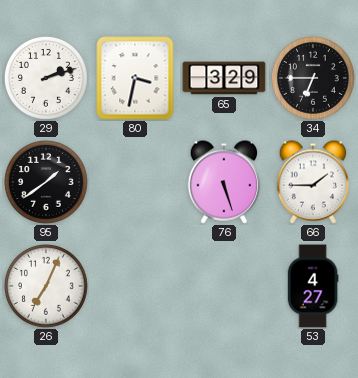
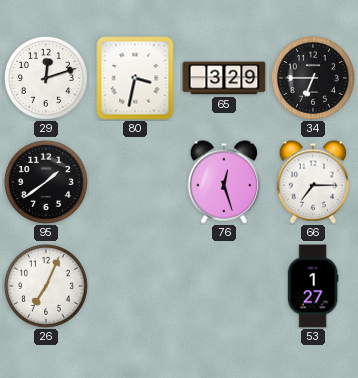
29: 2:12 -> 12:12 (46, 78)
76: 5:27 -> 12:27 (223, 182)
66: 1:45 -> 7:15 (312, 182)
53: 4:27 -> 1:27 (313, 286)
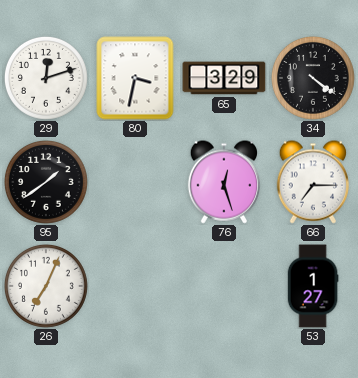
34: 6:45 -> 4:21 (313, 78)
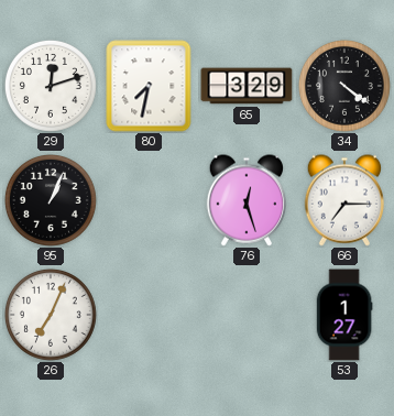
80: 3:32 -> 7:32 (149, 86)
95: 1:39 -> 1:04 (51, 200)
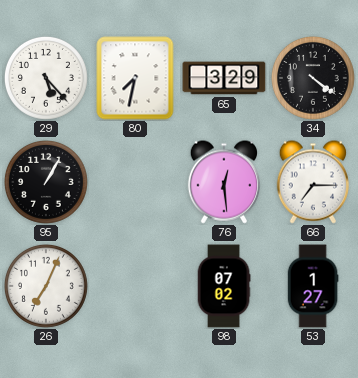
29: 12:12 -> 5:23 (46, 78)
95: 1:04 -> 1:05 (46, 182)
76: 12:27 -> 12:29 (223, 182)
98: none -> 07:02 (224, 286)
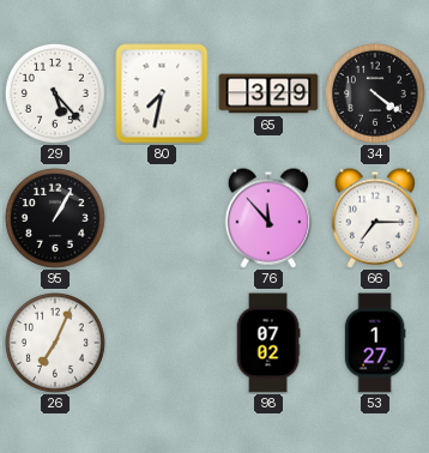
76: 12:29 -> 11:53 (267, 218)
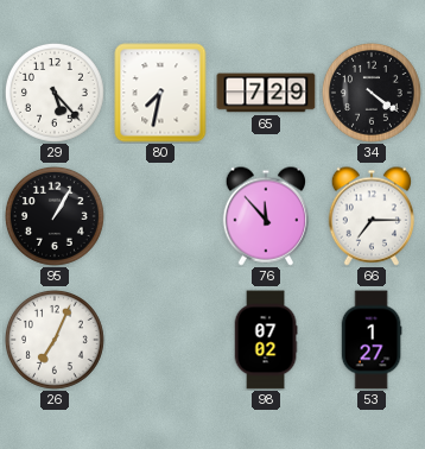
65: 3:29 -> 7:29 (266, 93)
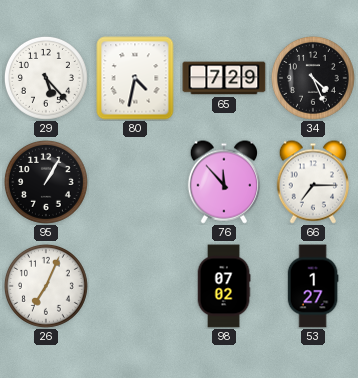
80: 7:32 -> 4:32 (135, 78)
34: 4:21 -> 4:26 (313, 78)
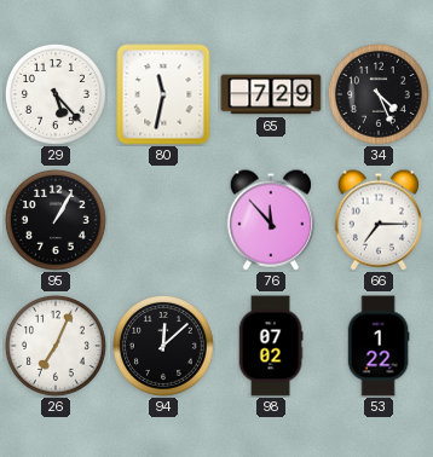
80: 4:32 -> 11:32 (163, 94)
94: none -> 12:08 (163, 346)
53: 1:27 -> 1:22 (379, 346)
